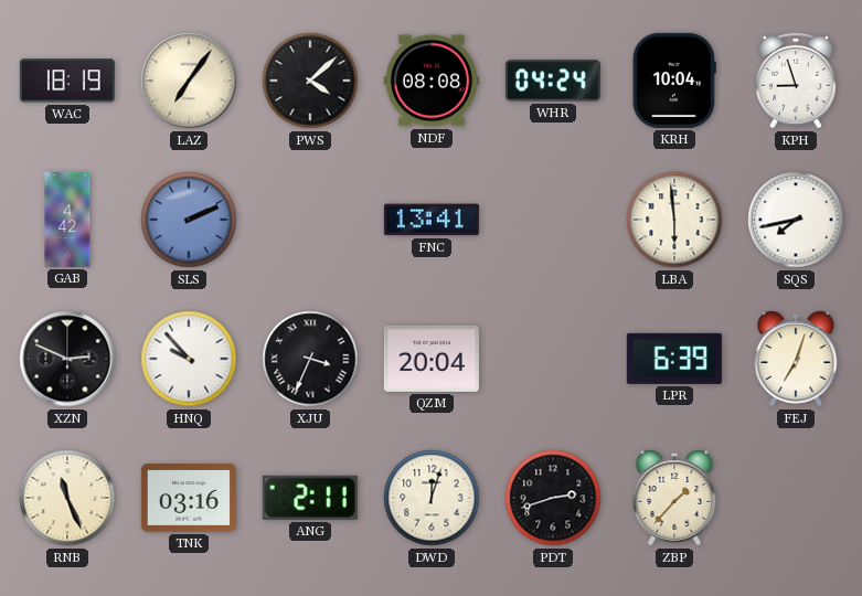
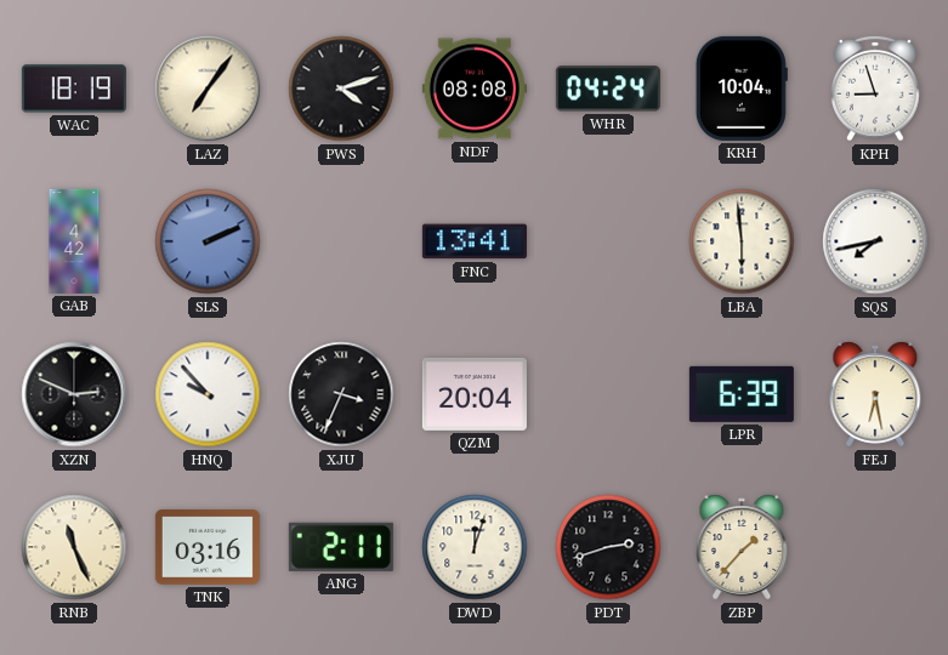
PWS: 4:08 -> 4:12 (341, 89)
FEJ: 7:03 -> 6:28 (875, 394)
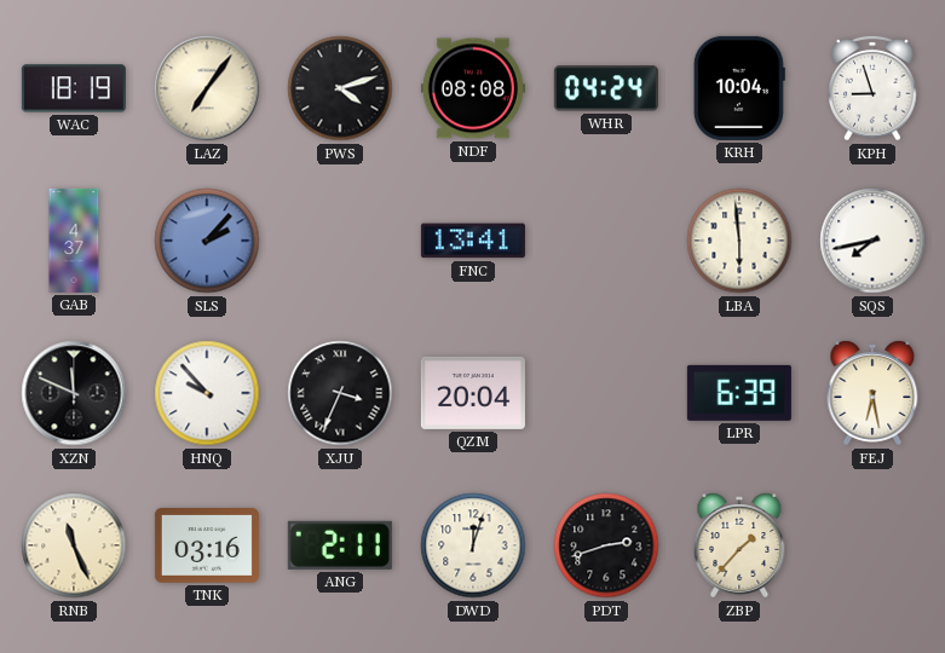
GAB: 4:42 -> 4:37 (74, 241)
SLS: 2:11 -> 2:07 (207, 241)
XZN: 2:49 -> 11:49 (74, 393)
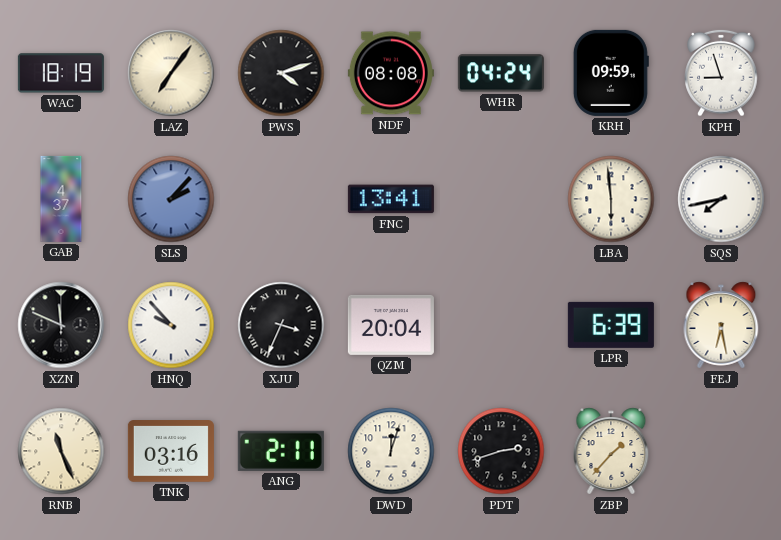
KRH: 10:04 -> 09:59 (611, 73)
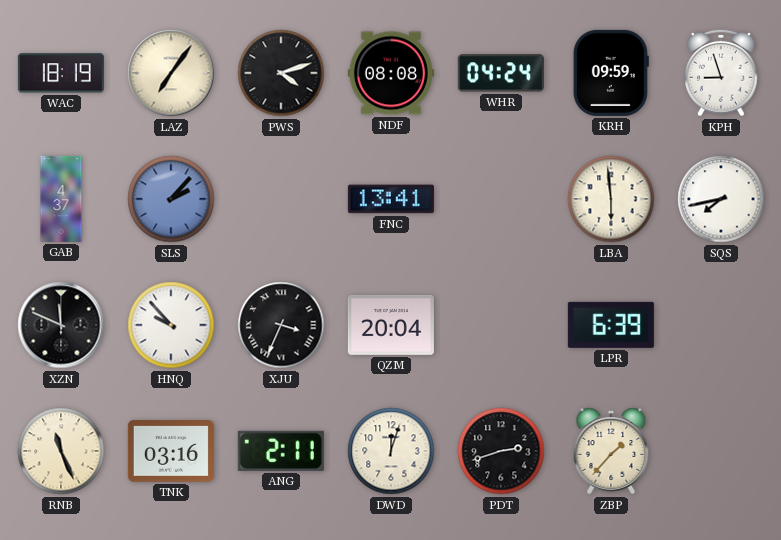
FEJ: 6:28 -> none (721, 325)
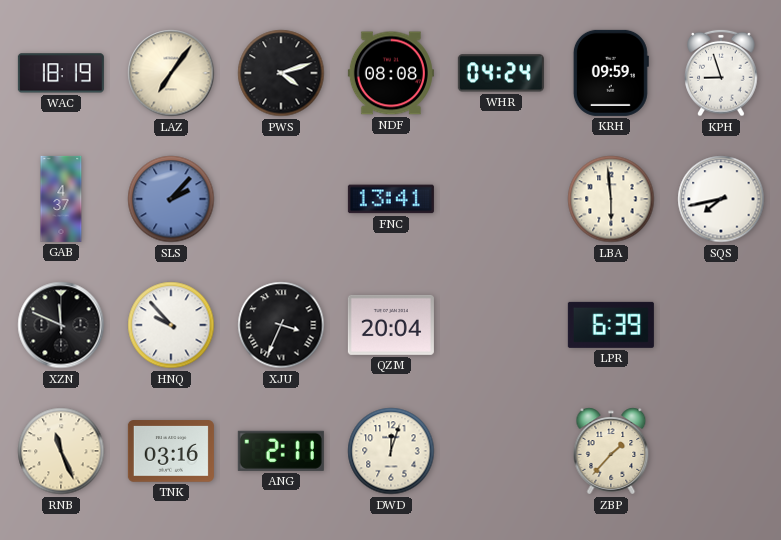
PDT: 2:42 -> none (501, 451)
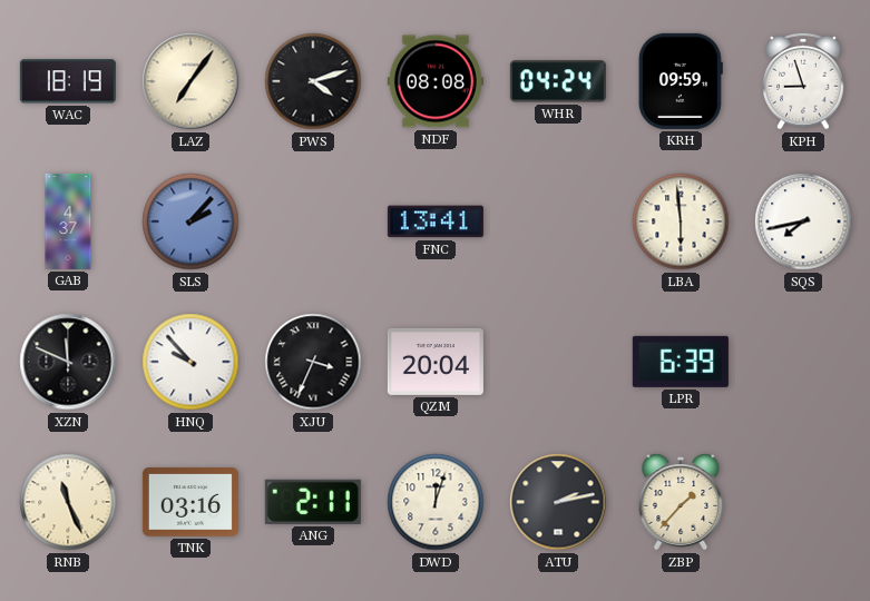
ATU: none -> 2:13 (558, 502)
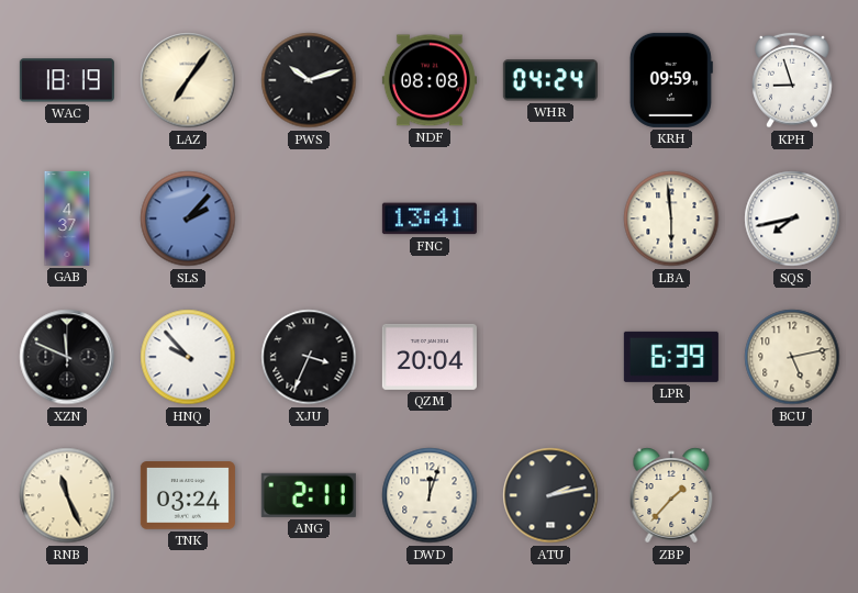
PWS: 4:12 -> 10:12 (309, 80)
BCU: none -> 5:13 (792, 357)
TNK: 03:16 -> 03:24 (188, 495)
